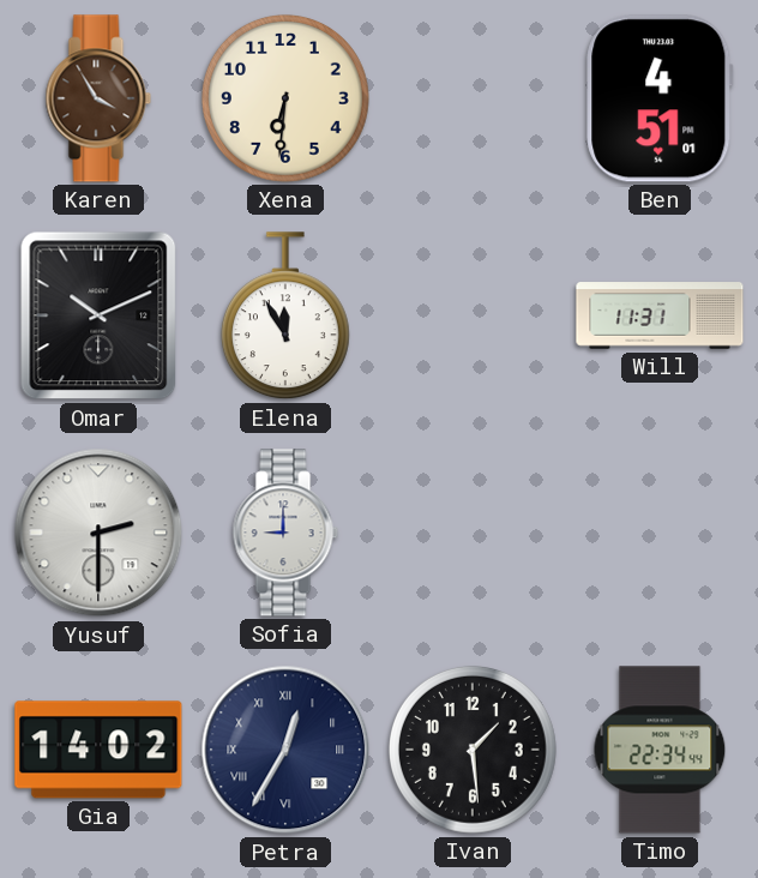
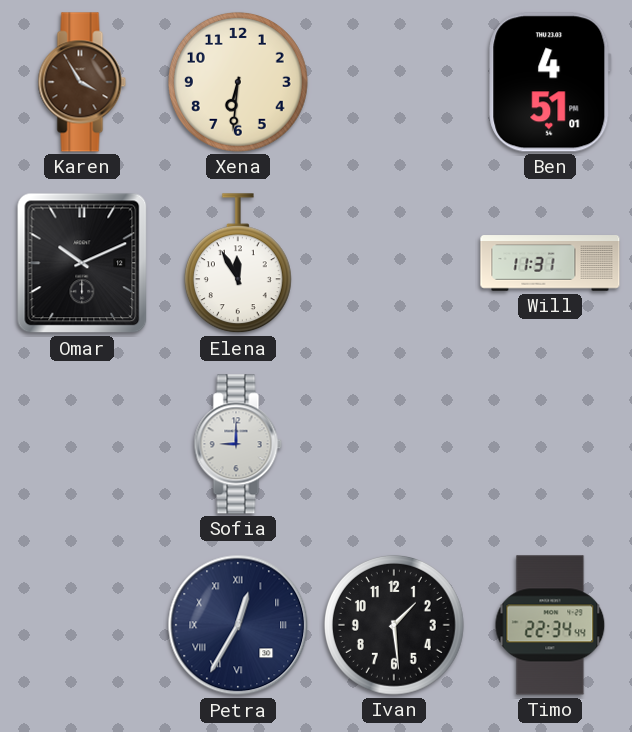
Yusuf: 2:30 -> none (98, 533)
Gia: 14:02 -> none (98, 750)
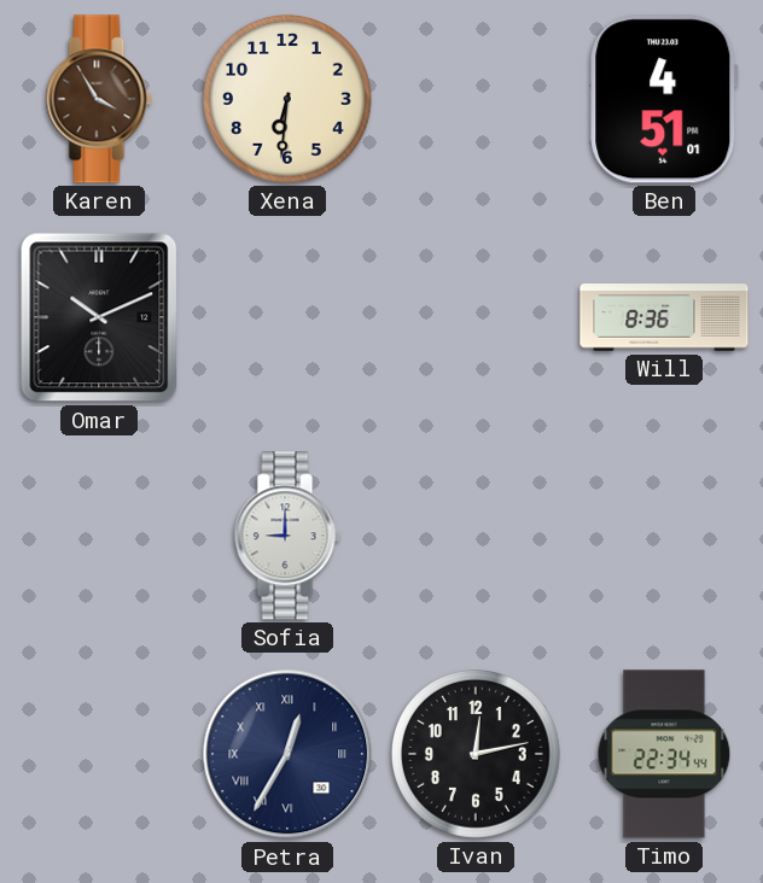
Elena: 11:55 -> none (238, 264)
Will: 11:31 -> 8:36 (664, 317)
Ivan: 1:29 -> 12:13 (476, 754)
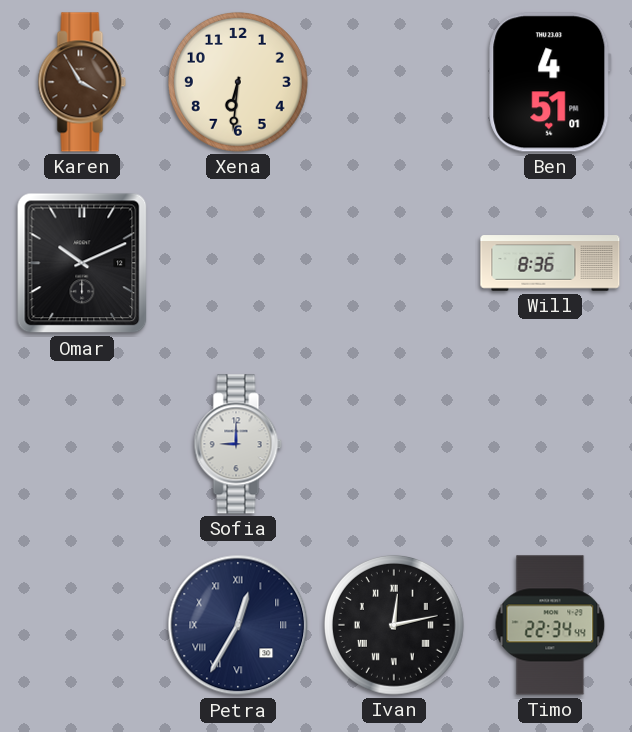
Ivan numerals: Arabic -> Roman (394, 625)
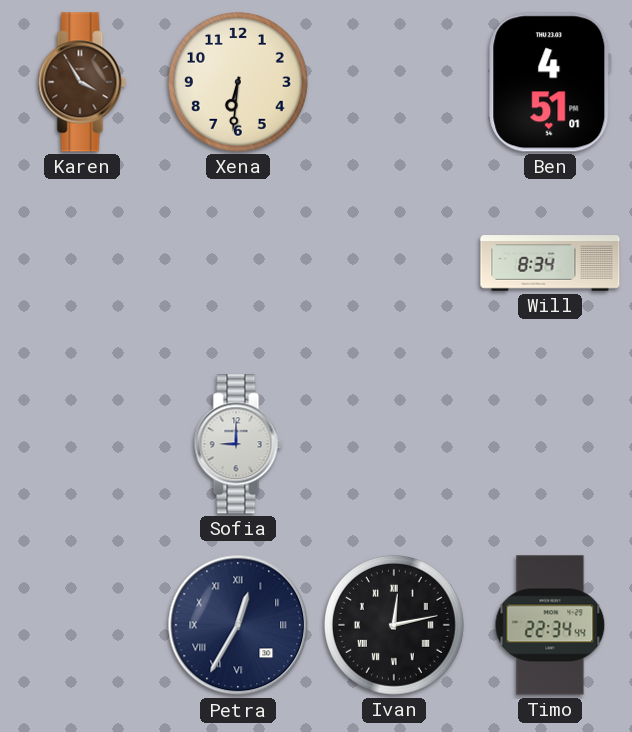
Omar: 10:11 -> none (82, 263)
Will: 8:36 -> 8:34 (550, 263)
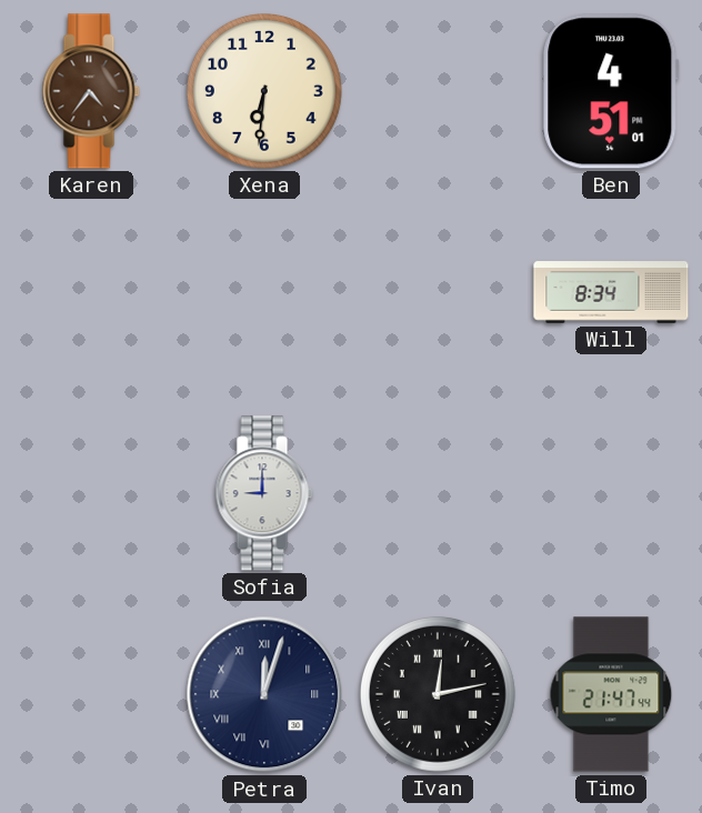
Karen: 3:55 -> 4:36 (91, 91)
Petra: 12:35 -> 12:03 (264, 694)
Timo: 22:34 -> 21:47 (611, 694)
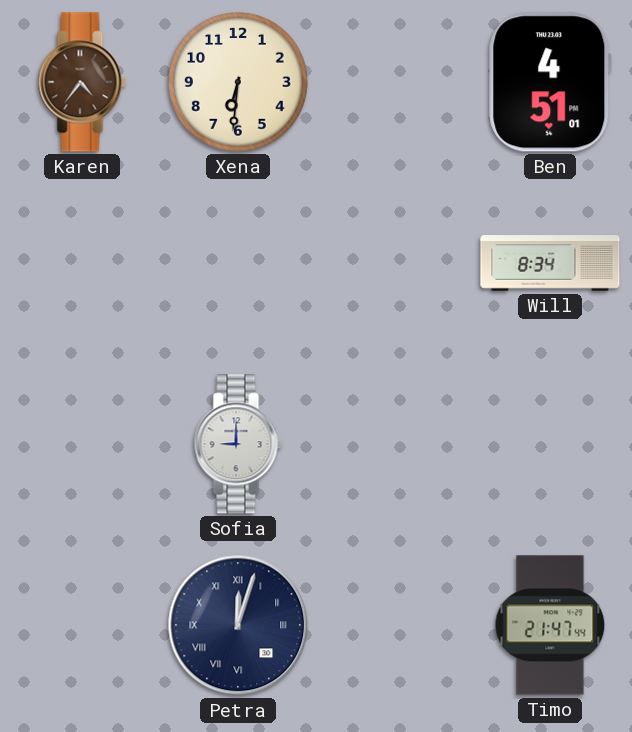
Ivan: 12:13 -> none (438, 694)
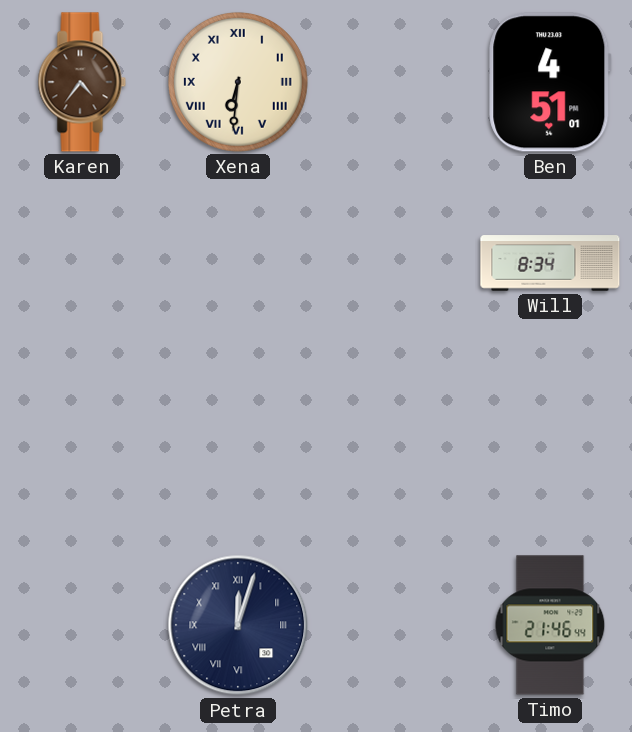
Xena numerals: Arabic -> Roman (238, 82)
Sofia: 9:00 -> none (238, 444)
Timo: 21:47 -> 21:46 (550, 625)
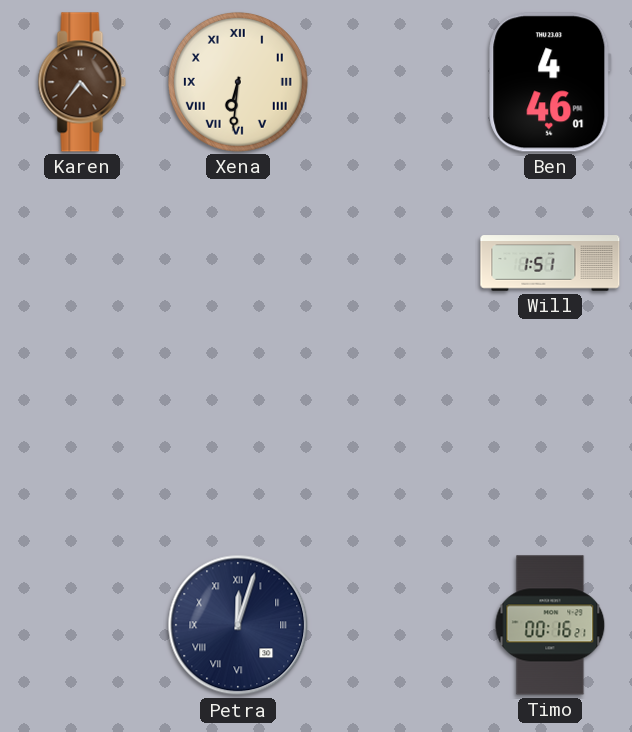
Ben: 4:51 -> 4:46 (550, 82)
Will: 8:34 -> 1:51 (550, 263)
Timo: 21:46 -> 00:16 (550, 625)
